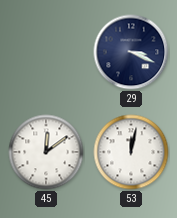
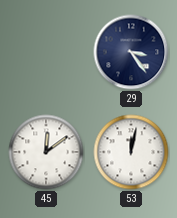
29: 3:19 -> 3:24 (131, 52)
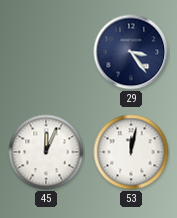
45: 12:09 -> 12:04 (46, 152)
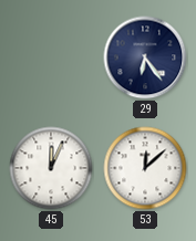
29: 3:24 -> 6:24 (145, 57)
53: 12:02 -> 12:08 (145, 168)
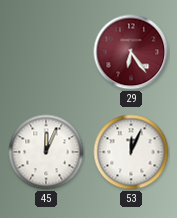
29 dial: navy -> burgundy (131, 52)
53: 12:08 -> 12:04 (131, 152)
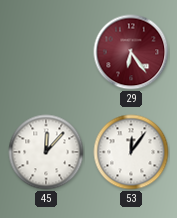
45: 12:04 -> 12:07 (46, 152)
53: 12:04 -> 12:06 (131, 152)
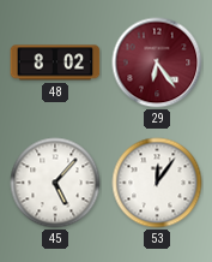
48: none -> 8:02 (55, 62)
45: 12:07 -> 5:07 (55, 183)
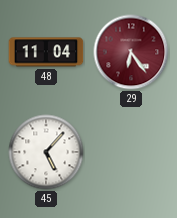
48: 8:02 -> 11:04 (46, 52)
53: 12:06 -> none (157, 183)
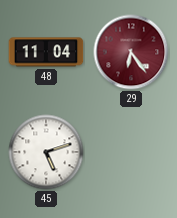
45: 5:07 -> 5:12 (46, 152)
